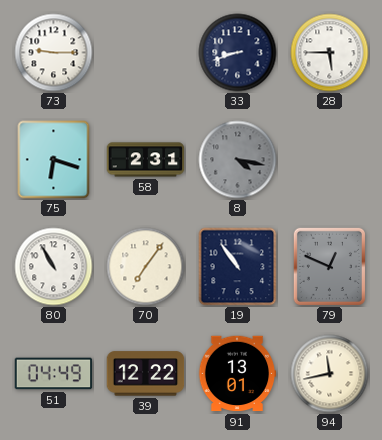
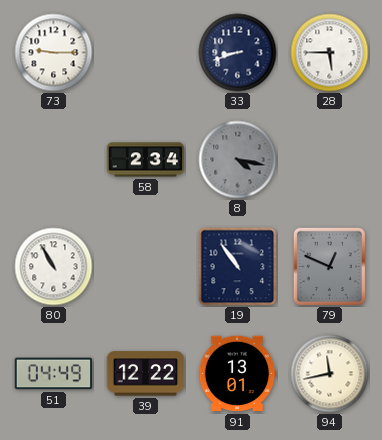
75: 6:18 -> none (54, 160)
58: 2:31 -> 2:34 (146, 160)
70: 7:06 -> none (146, 267)
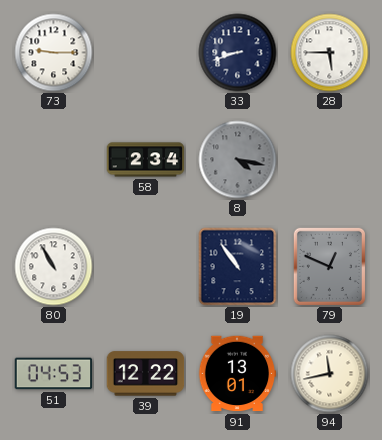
51: 04:49 -> 04:53 (54, 374)
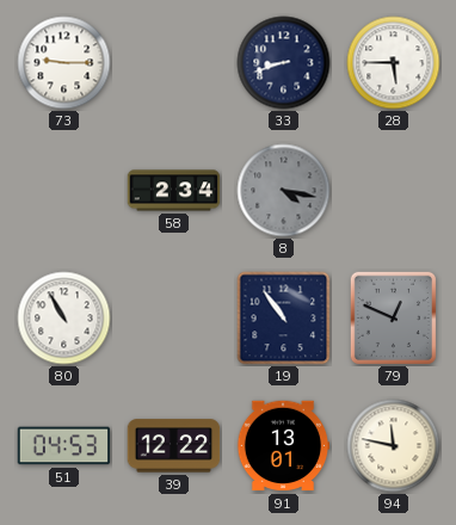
94: 11:43 -> 11:47 (394, 446)
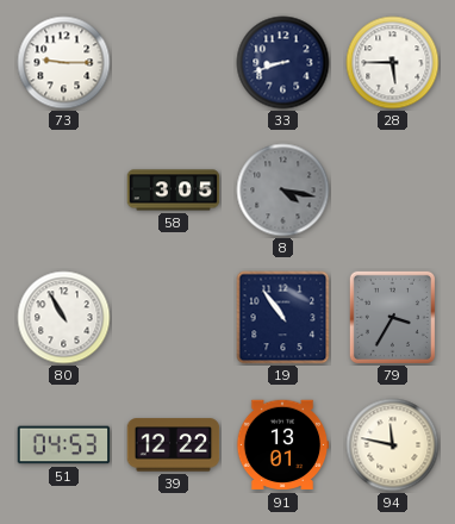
58: 2:34 -> 3:05 (174, 191)
79: 12:49 -> 3:35 (392, 317)
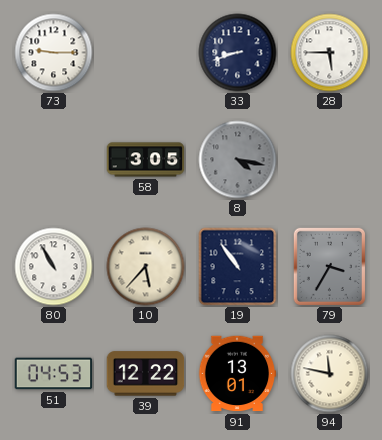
10: none -> 5:37 (146, 267)
